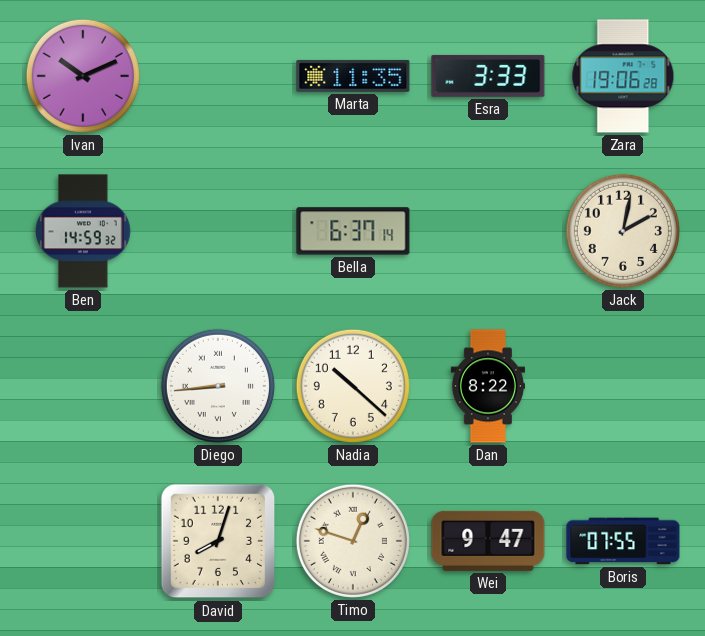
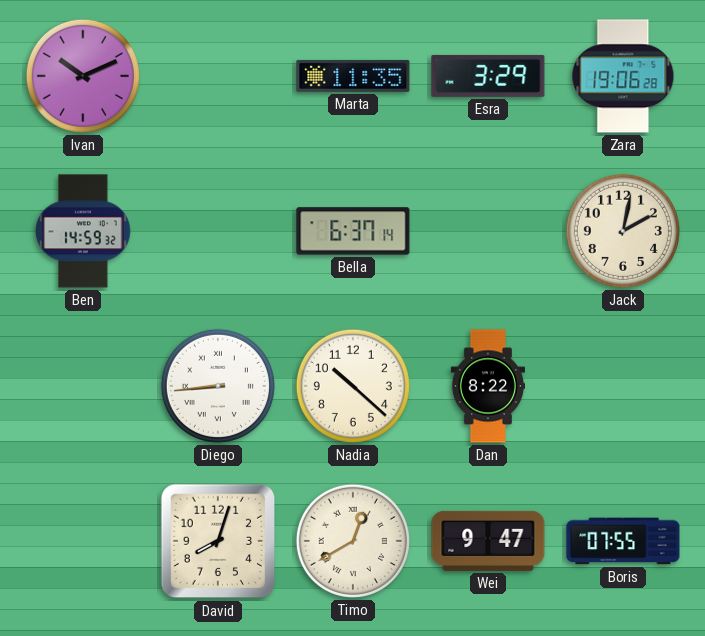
Esra: 3:33 -> 3:29 (488, 76)
Timo: 12:48 -> 12:40 (353, 541)
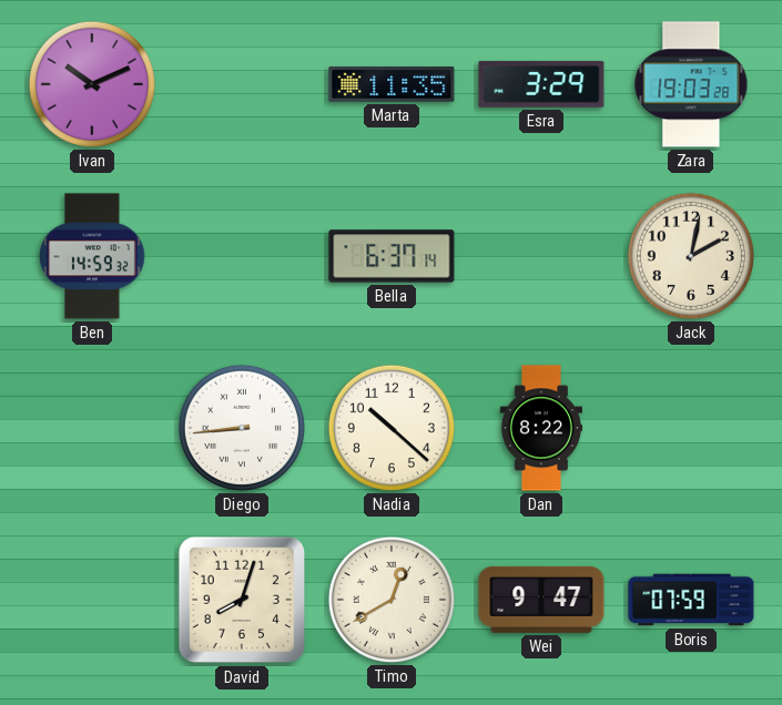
Zara: 19:06 -> 19:03 (691, 84)
Boris: 07:55 -> 07:59 (691, 600)
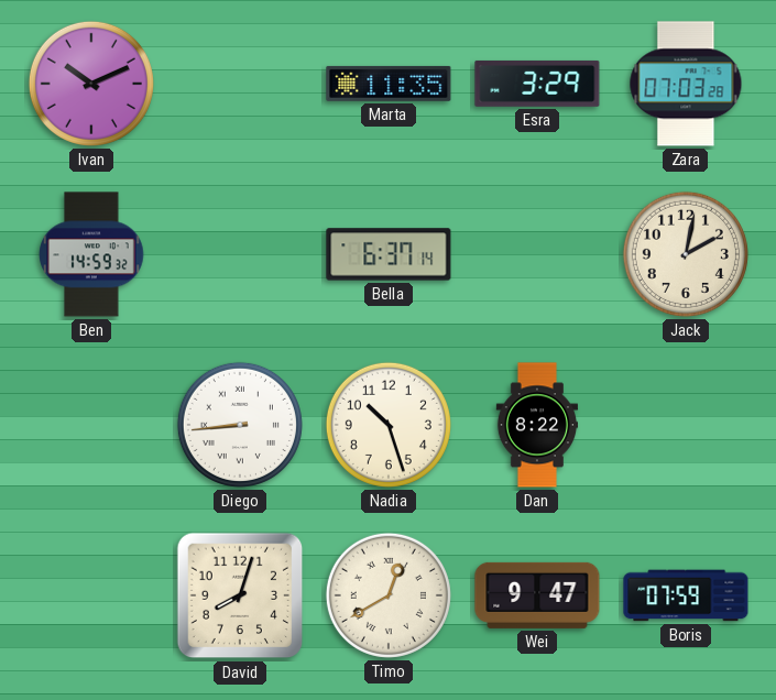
Zara: 19:03 -> 07:03 (686, 84)
Nadia: 10:22 -> 10:27 (389, 425)
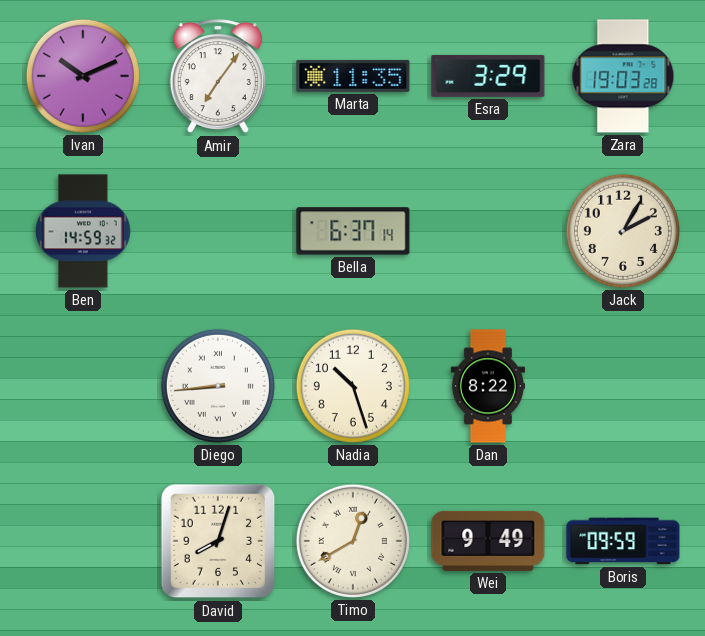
Amir: none -> 7:06 (218, 77)
Zara: 07:03 -> 19:03 (623, 76)
Jack: 2:02 -> 2:05 (623, 231)
Wei: 9:47 -> 9:49 (488, 541)
Boris: 07:59 -> 09:59 (623, 541)
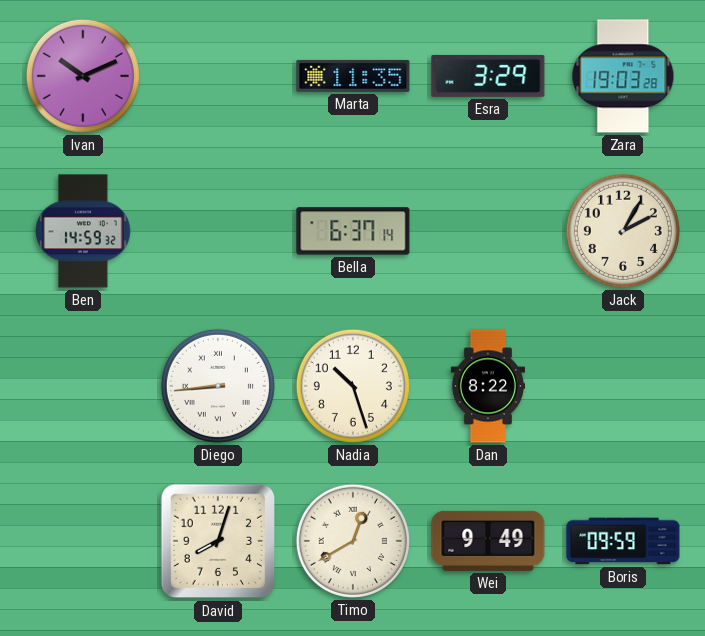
Amir: 7:06 -> none (218, 77)
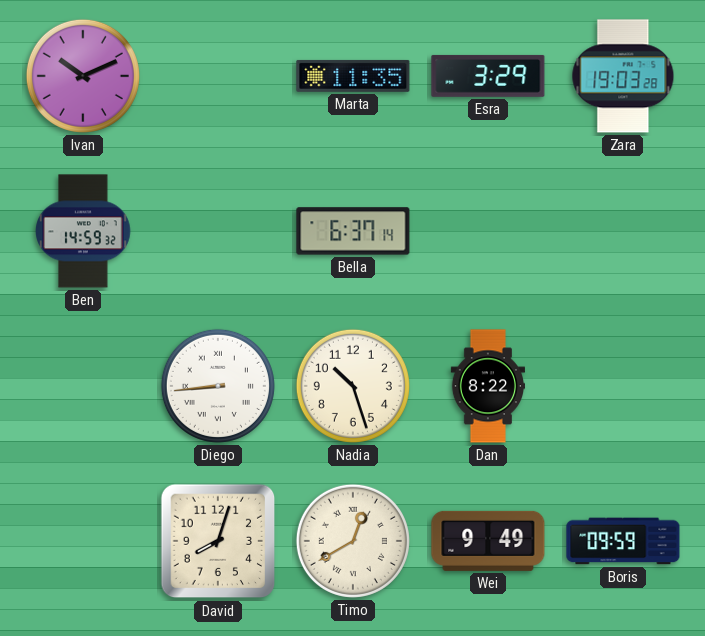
Jack: 2:05 -> none (623, 231)
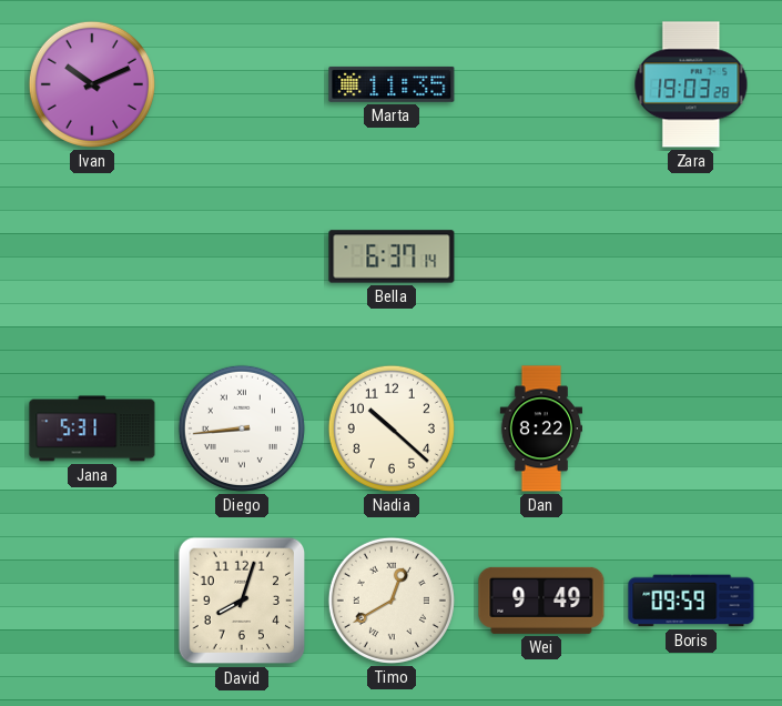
Esra: 3:29 -> none (488, 76)
Ben: 14:59 -> none (83, 231)
Jana: none -> 5:31 (92, 428)
Nadia: 10:27 -> 10:22 (392, 428)
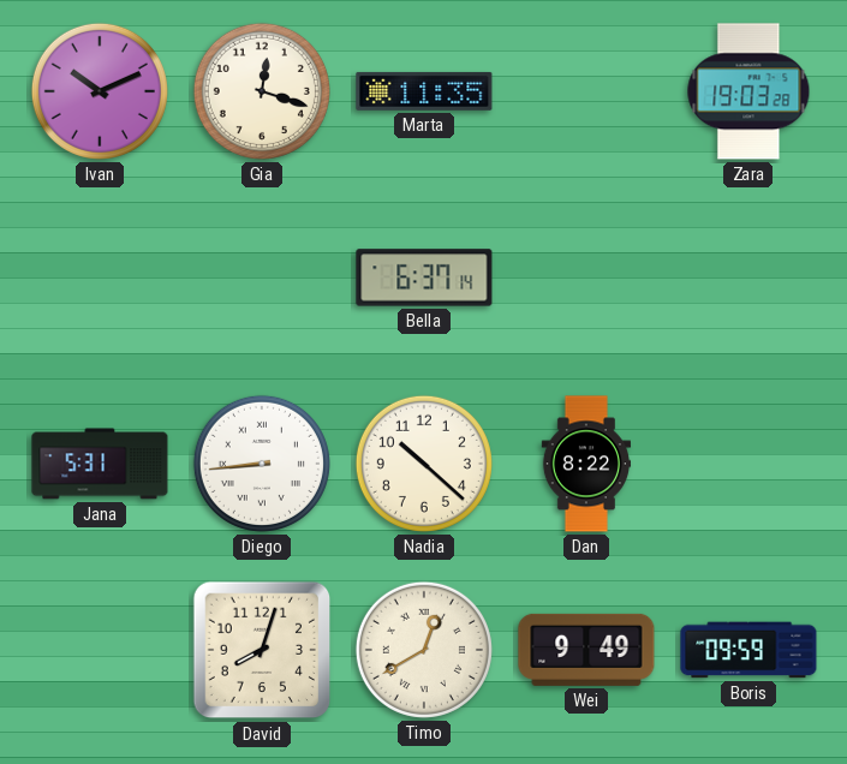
Gia: none -> 12:18 (262, 91)
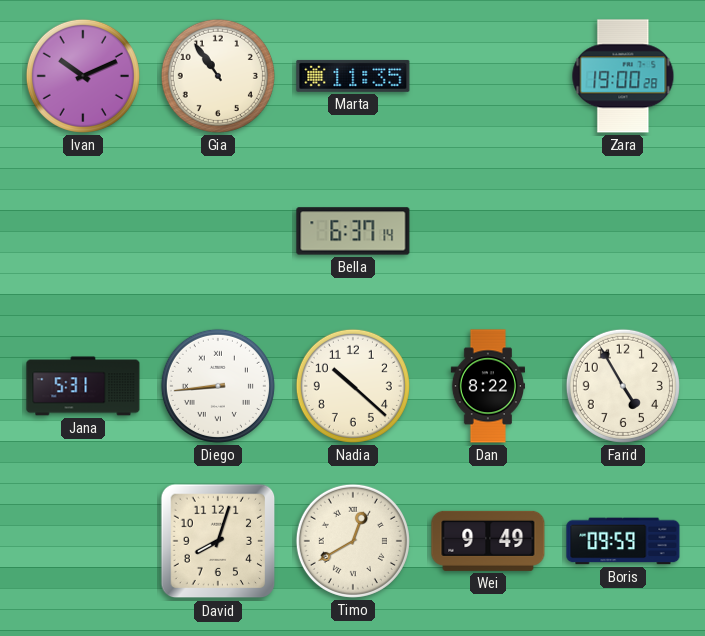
Gia: 12:18 -> 10:54 (218, 76)
Zara: 19:03 -> 19:00 (623, 76)
Farid: none -> 4:55 (623, 386)
